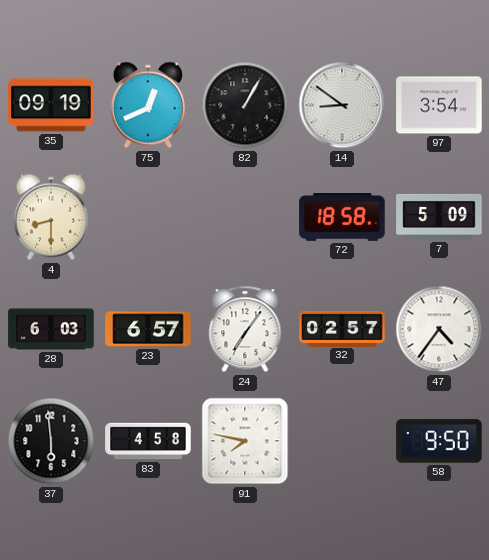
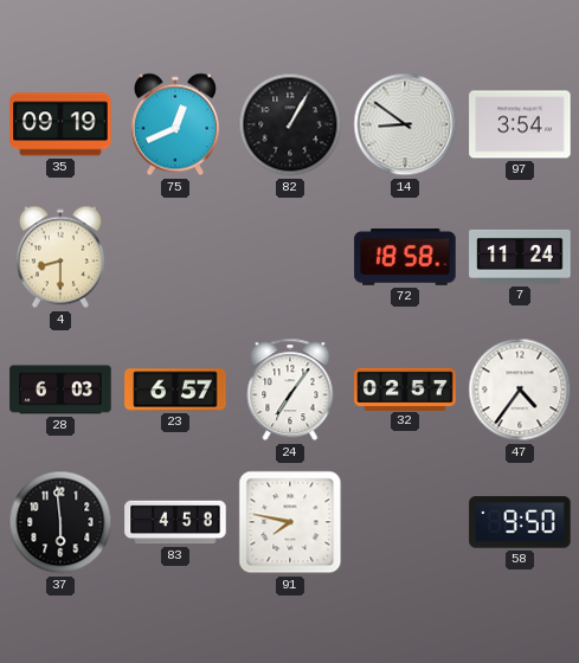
7: 5:09 -> 11:24 (520, 257)
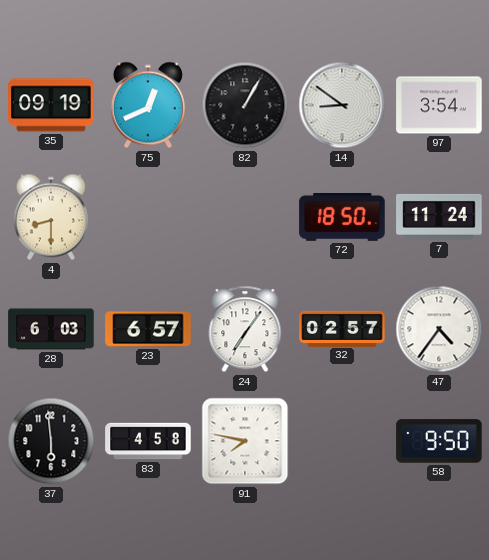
72: 18:58 -> 18:50 (342, 218)
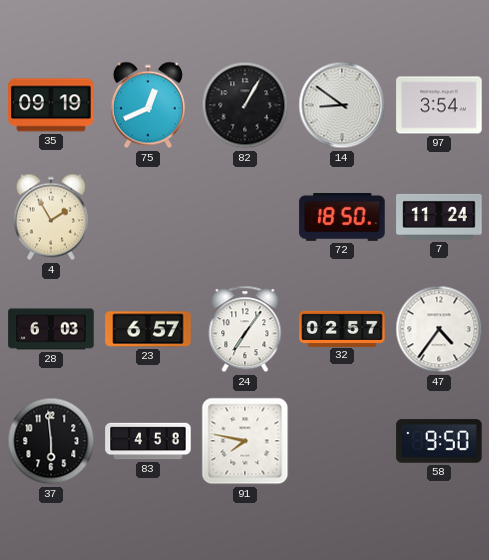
4: 8:30 -> 1:55 (51, 217)
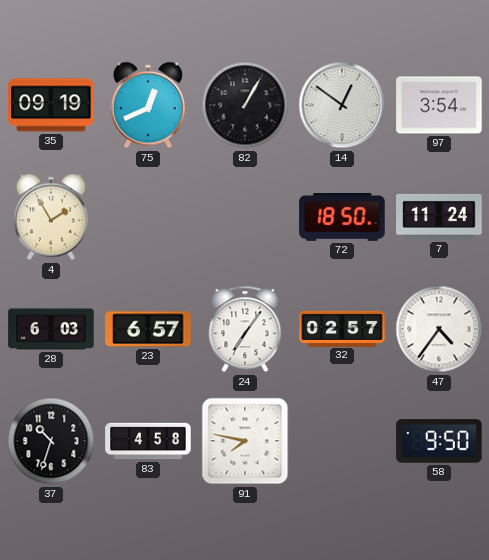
14: 8:51 -> 12:51 (342, 105)
37: 5:59 -> 10:33 (51, 441)
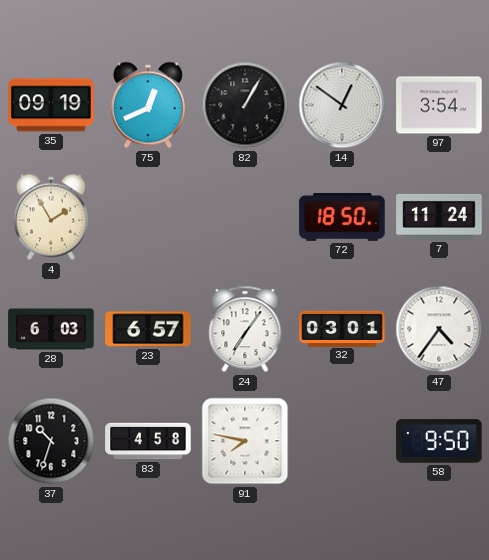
32: 02:57 -> 03:01 (342, 328)
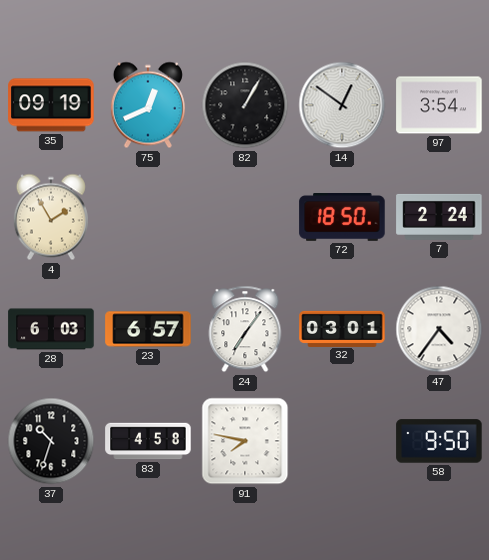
7: 11:24 -> 2:24 (439, 217)
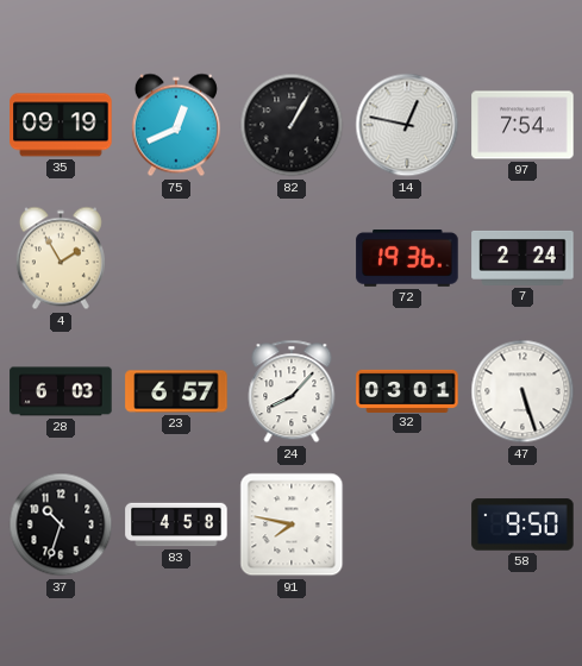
14: 12:51 -> 12:47 (407, 125)
97: 3:54 -> 7:54 (522, 125)
72: 18:50 -> 19:36 (407, 259)
24: 7:06 -> 8:07 (292, 391)
47: 4:36 -> 5:27 (522, 391)
